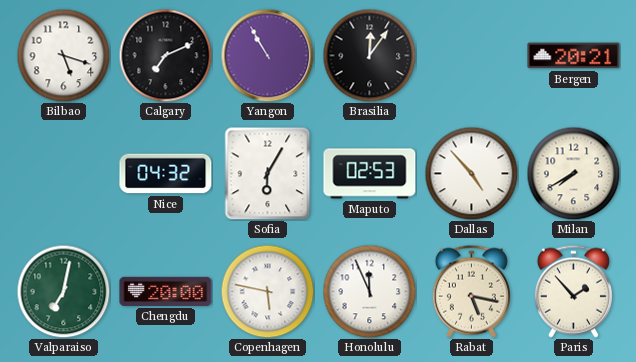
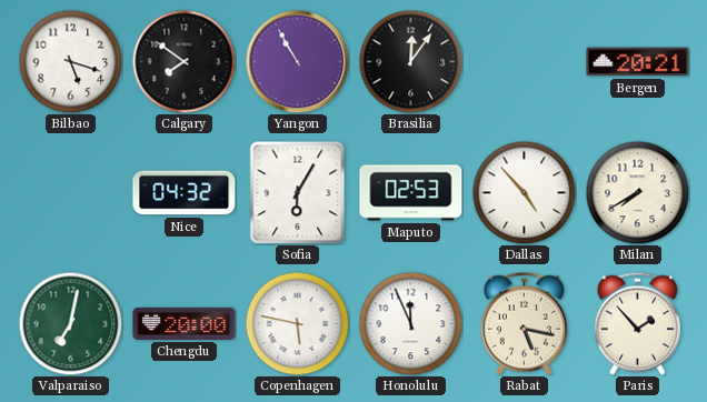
Calgary: 7:11 -> 7:51 (183, 61)
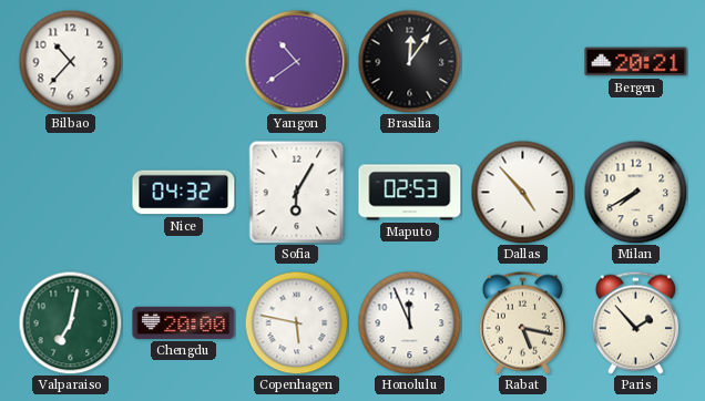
Bilbao: 5:18 -> 10:37 (70, 61)
Calgary: 7:51 -> none (183, 61)
Yangon: 10:55 -> 10:39 (296, 61)
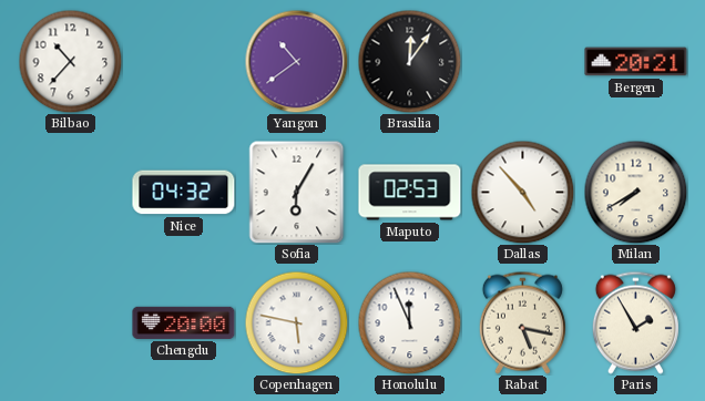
Valparaiso: 7:02 -> none (70, 322)
Paris: 1:53 -> 1:55 (635, 322)
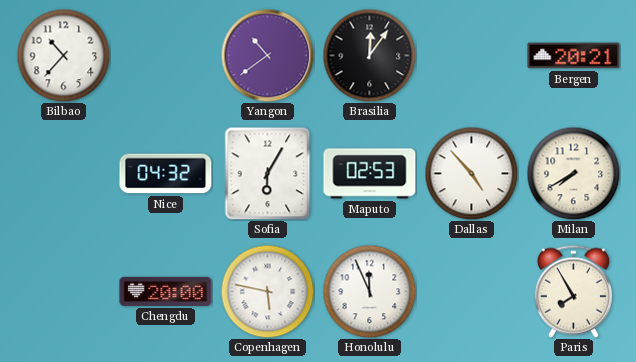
Rabat: 5:17 -> none (522, 322)
Paris: 1:55 -> 7:55 (573, 291)
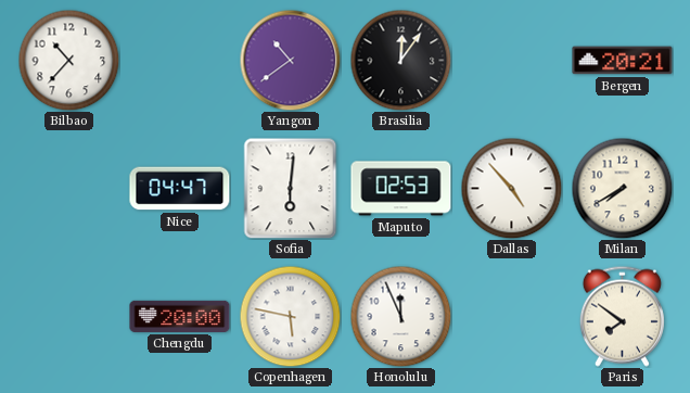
Nice: 04:32 -> 04:47 (180, 189)
Sofia: 6:05 -> 6:01 (291, 188)
Paris: 7:55 -> 7:51 (622, 316)
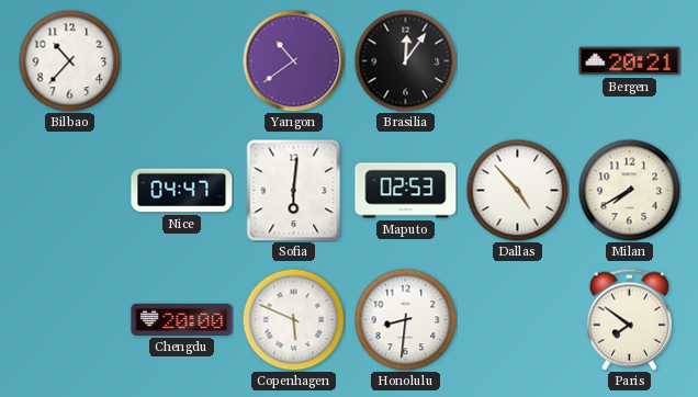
Copenhagen: 5:47 -> 5:49 (293, 319)
Honolulu: 11:56 -> 8:31 (405, 319)
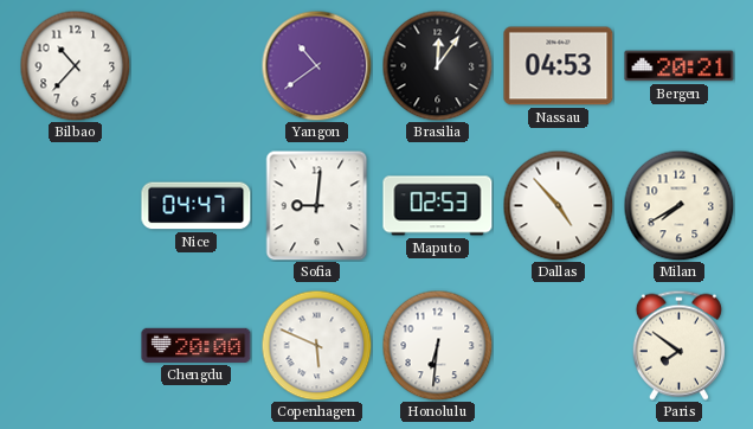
Nassau: none -> 04:53 (559, 66)
Sofia: 6:01 -> 9:01 (317, 205)
Honolulu: 8:31 -> 6:31 (437, 345)
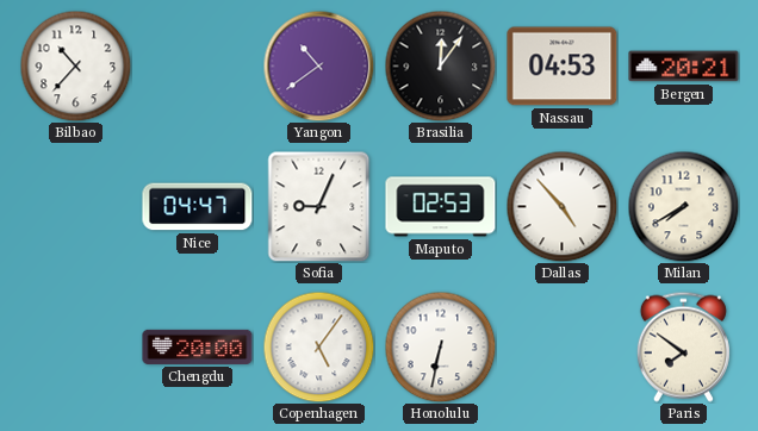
Sofia: 9:01 -> 9:04 (319, 206)
Copenhagen: 5:49 -> 5:06 (318, 346)
Honolulu: 6:31 -> 6:32 (440, 346)
